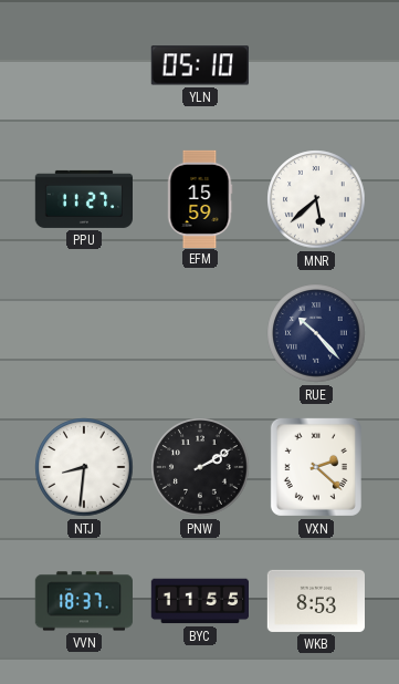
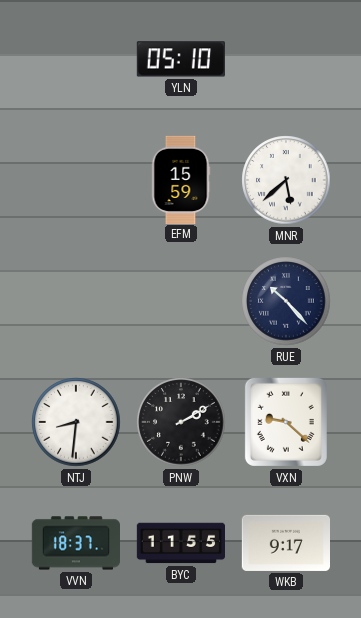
PPU: 11:27 -> none (83, 199)
VXN: 2:22 -> 9:22 (286, 422)
WKB: 8:53 -> 9:17 (285, 543)
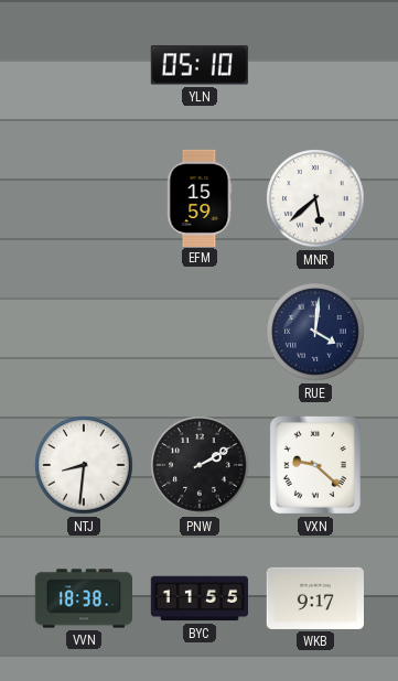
RUE: 10:23 -> 4:01 (315, 332)
VVN: 18:37 -> 18:38 (84, 598)
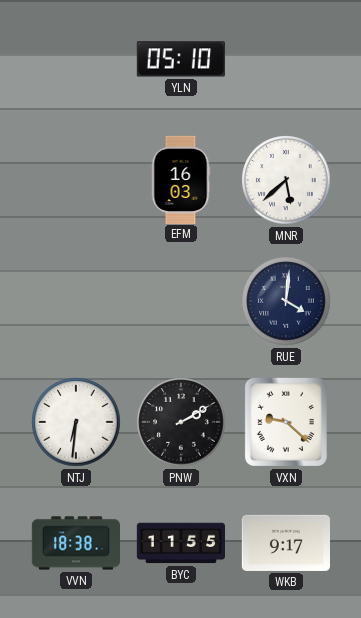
EFM: 15:59 -> 16:03 (181, 179)
NTJ: 8:31 -> 6:31 (76, 422)
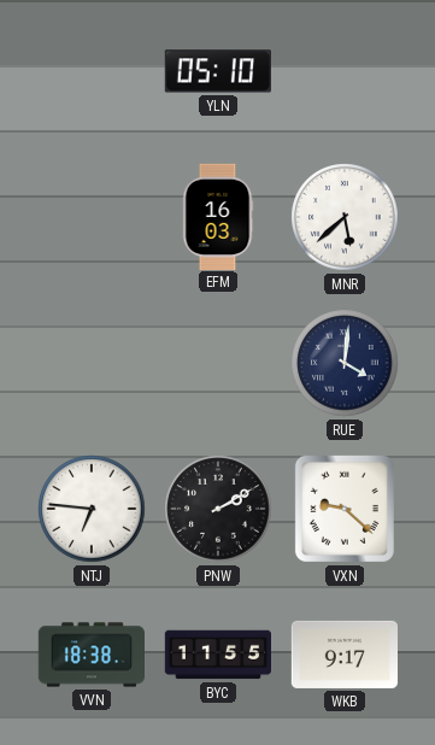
NTJ: 6:31 -> 6:46 (92, 509)
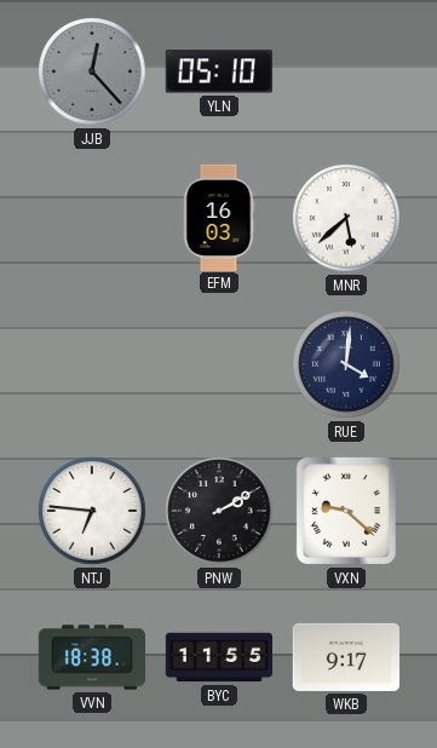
JJB: none -> 12:23 (92, 71)
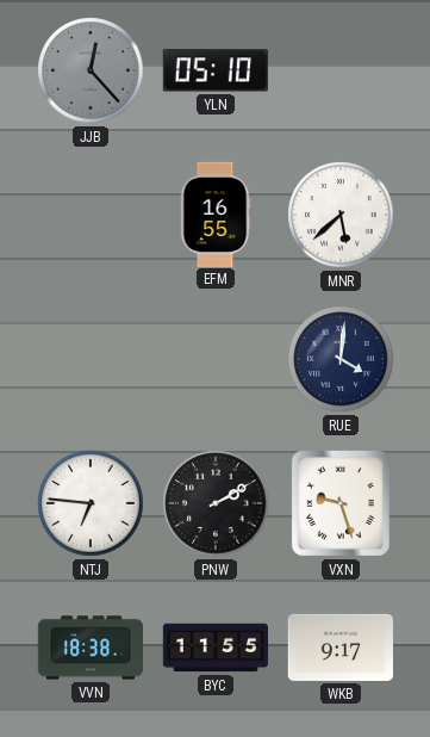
EFM: 16:03 -> 16:55 (216, 213)
VXN: 9:22 -> 9:27 (341, 503)
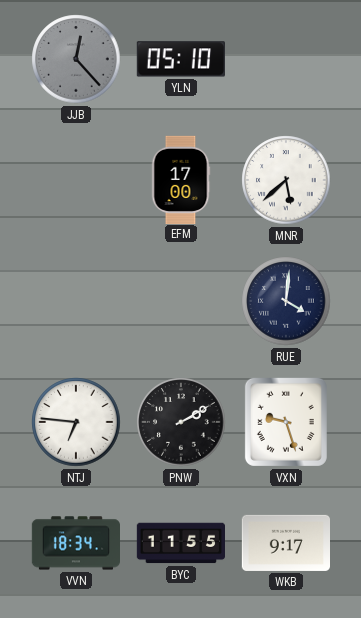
EFM: 16:55 -> 17:00 (181, 179)
VVN: 18:38 -> 18:34 (76, 543)
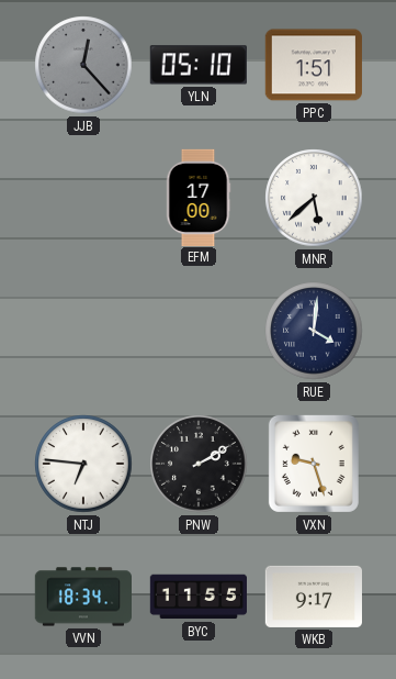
PPC: none -> 1:51 (313, 65)
